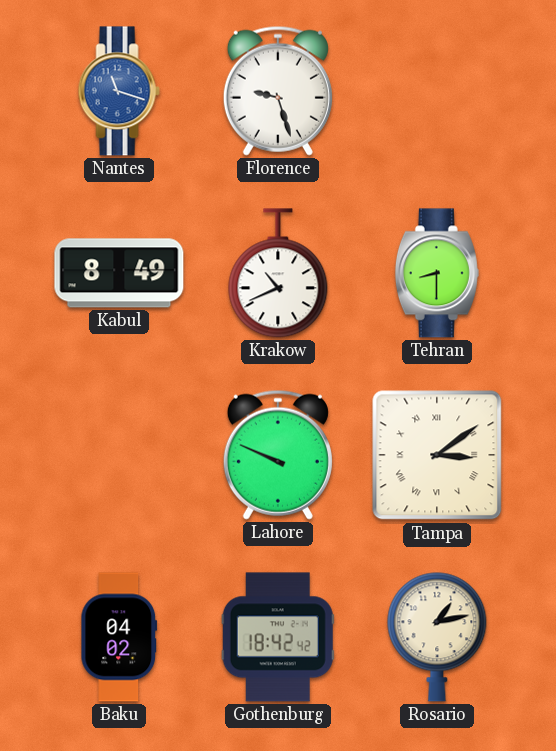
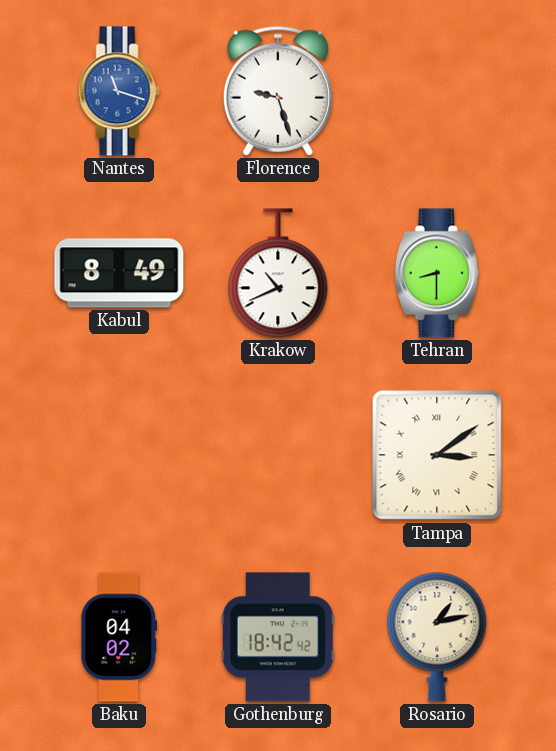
Lahore: 9:49 -> none (278, 455)
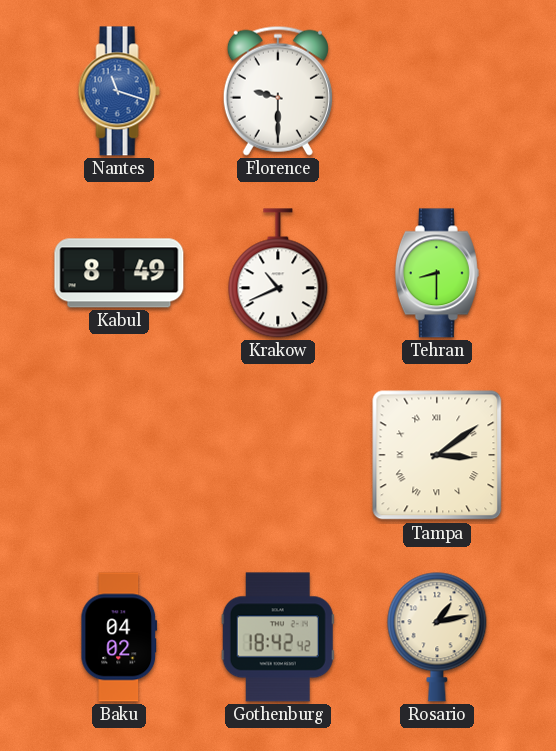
Florence: 9:27 -> 9:30 (278, 91)
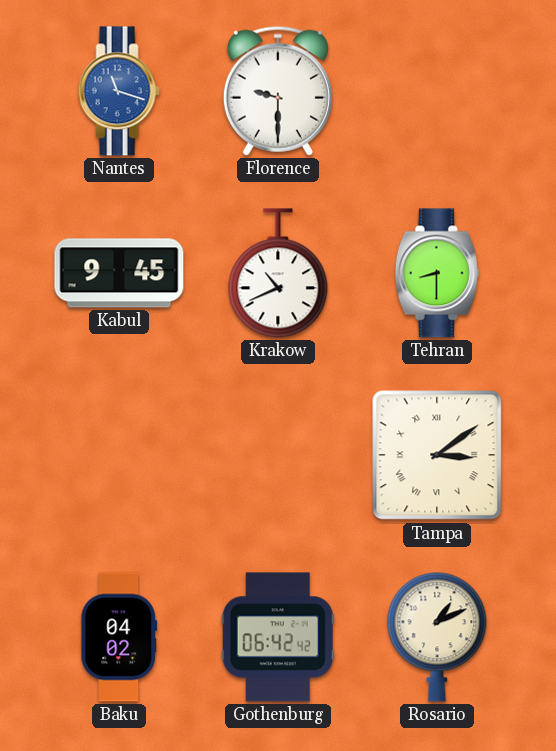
Kabul: 8:49 -> 9:45 (119, 273)
Gothenburg: 18:42 -> 06:42 (278, 637)
Rosario: 1:13 -> 1:11 (437, 637)
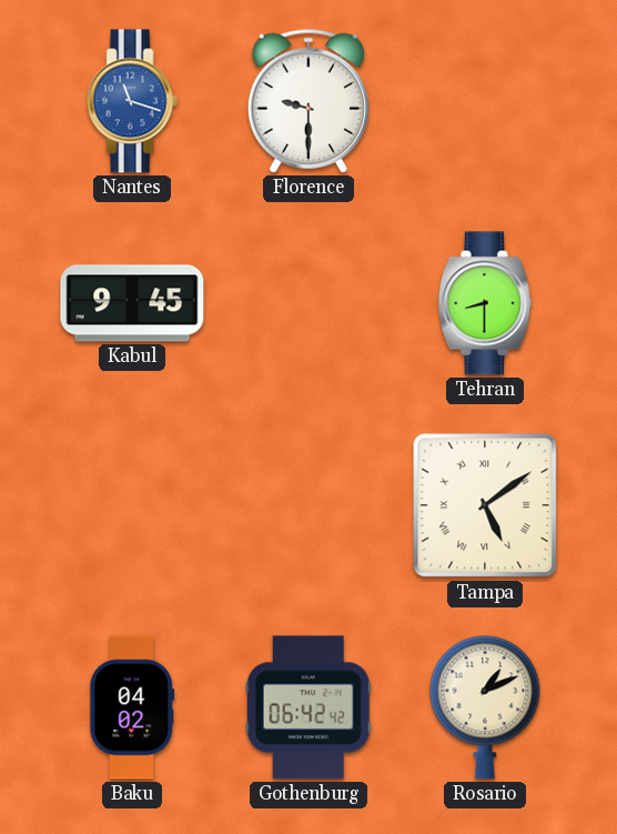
Krakow: 10:41 -> none (278, 273)
Tampa: 3:09 -> 5:09 (485, 505)
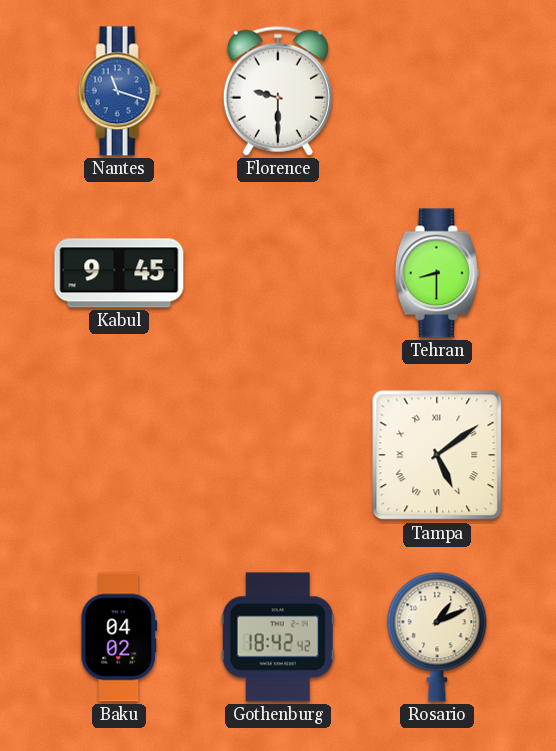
Gothenburg: 06:42 -> 18:42 (278, 637)
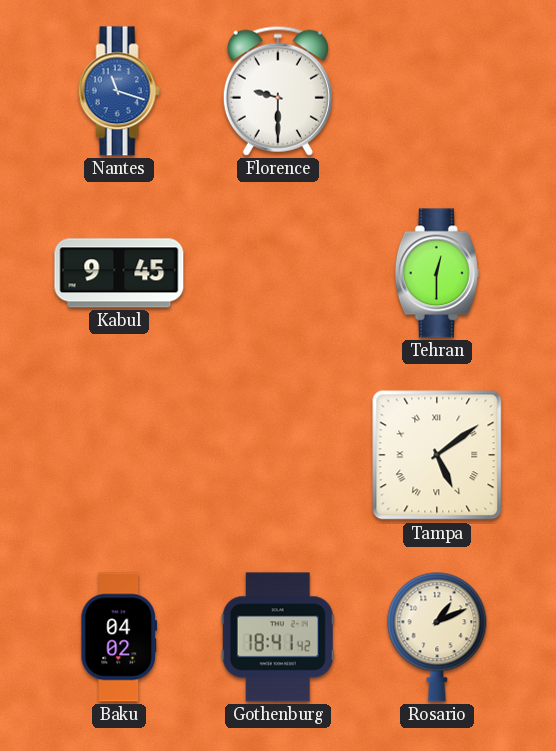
Tehran: 8:30 -> 12:30 (437, 273)
Gothenburg: 18:42 -> 18:41 (278, 637)
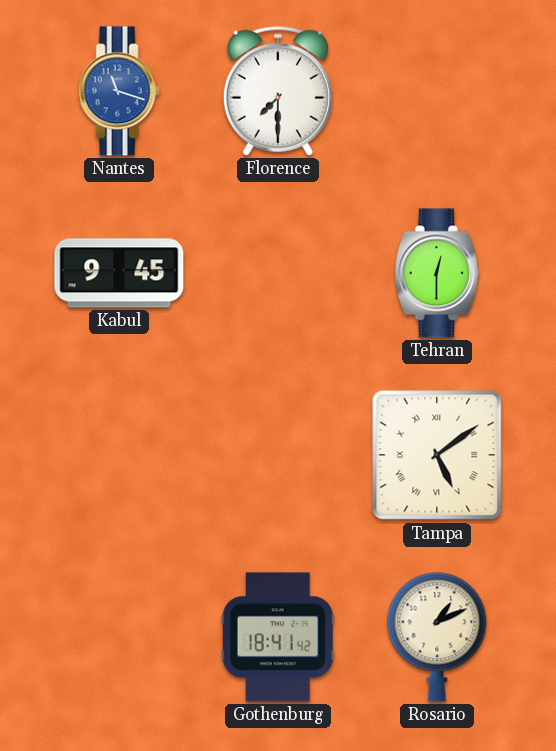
Florence: 9:30 -> 7:30 (278, 91)
Baku: 04:02 -> none (119, 637)
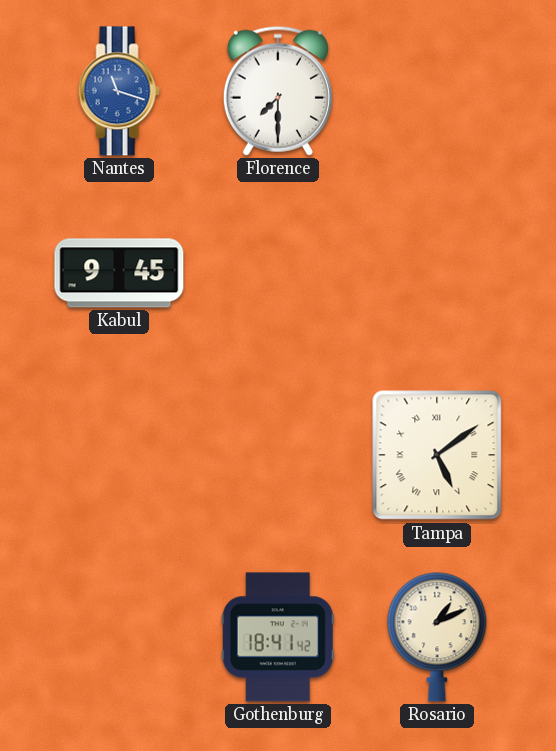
Tehran: 12:30 -> none (437, 273)
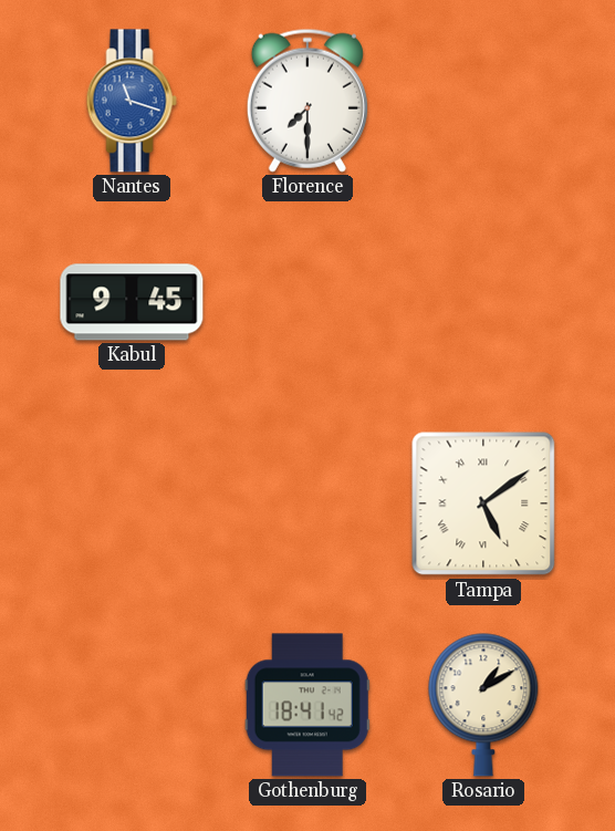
Rosario: 1:11 -> 1:10 (483, 705)
